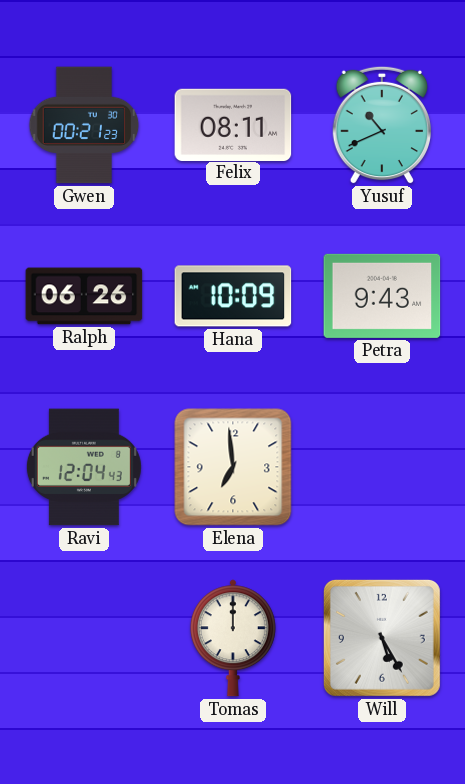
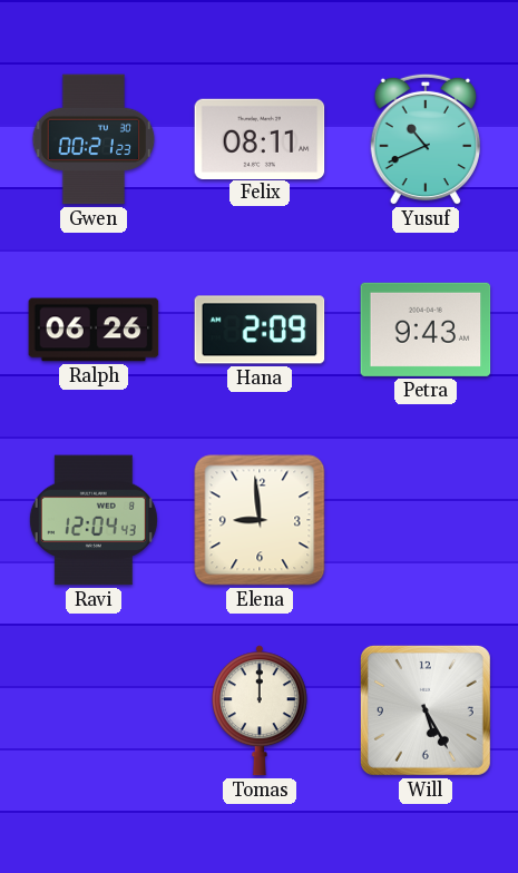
Hana: 10:09 -> 2:09 (260, 330)
Elena: 6:59 -> 8:59 (260, 520)
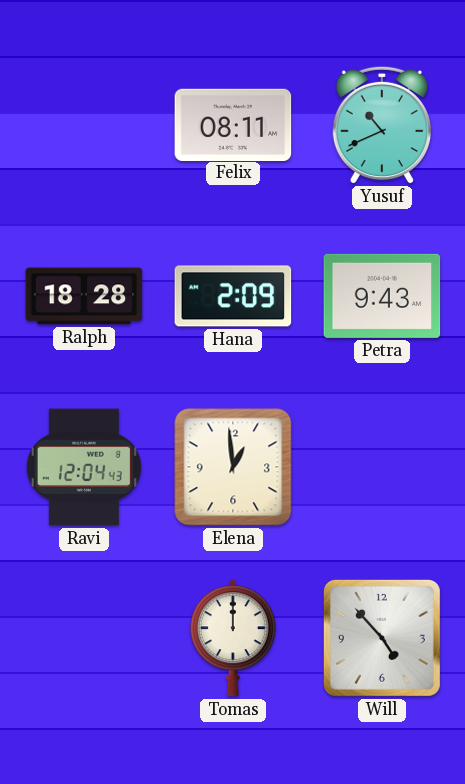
Gwen: 00:21 -> none (94, 139)
Ralph: 06:26 -> 18:28 (84, 296)
Elena: 8:59 -> 12:59 (233, 467)
Will: 5:25 -> 4:53 (382, 638)
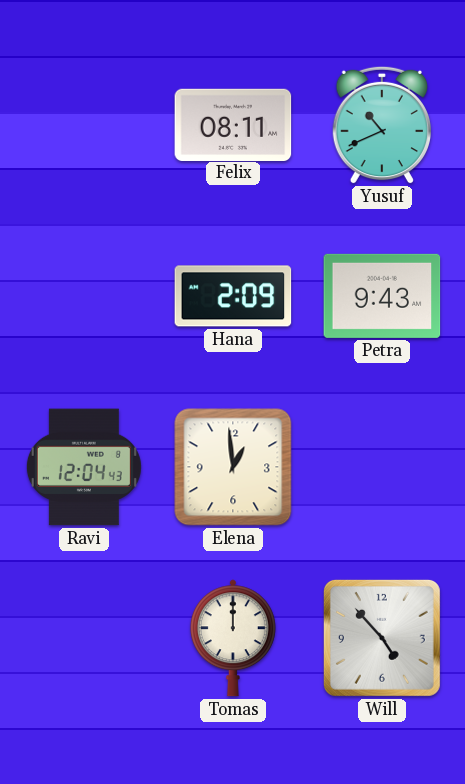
Ralph: 18:28 -> none (84, 296)
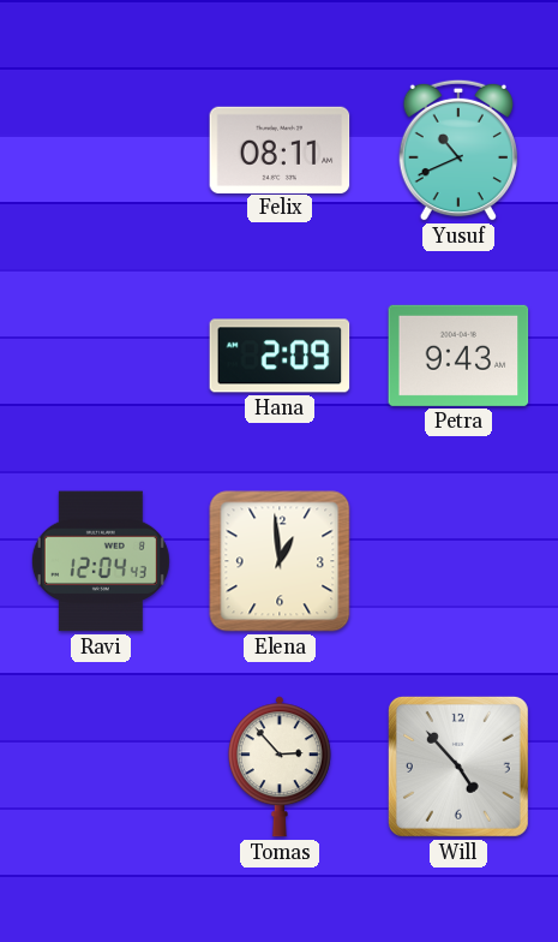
Tomas: 12:00 -> 2:53 (280, 767)
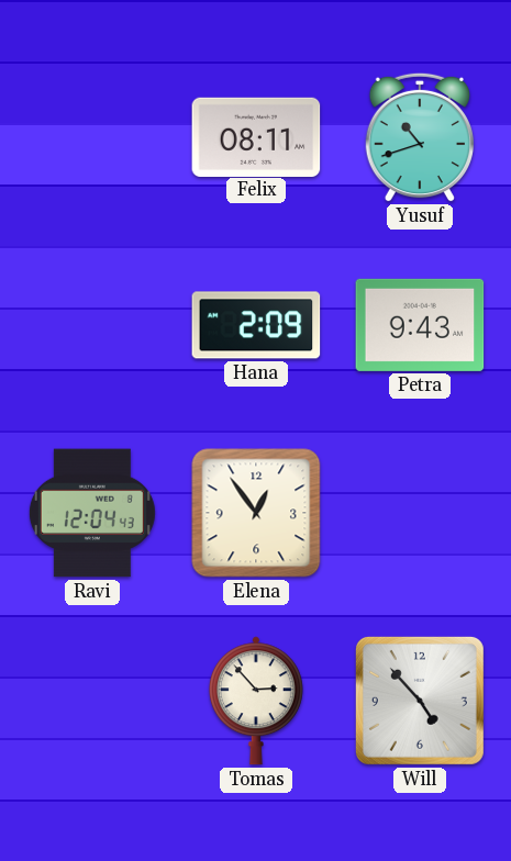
Yusuf: 10:41 -> 10:42 (420, 137)
Elena: 12:59 -> 12:54 (256, 513)
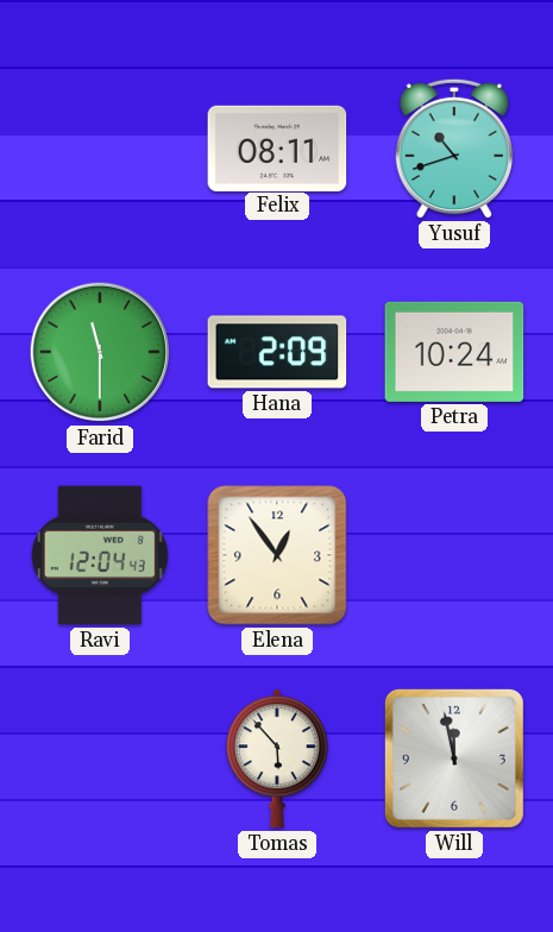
Farid: none -> 11:30 (100, 352)
Petra: 9:43 -> 10:24 (454, 352)
Tomas: 2:53 -> 5:53 (277, 758)
Will: 4:53 -> 11:58 (454, 758)
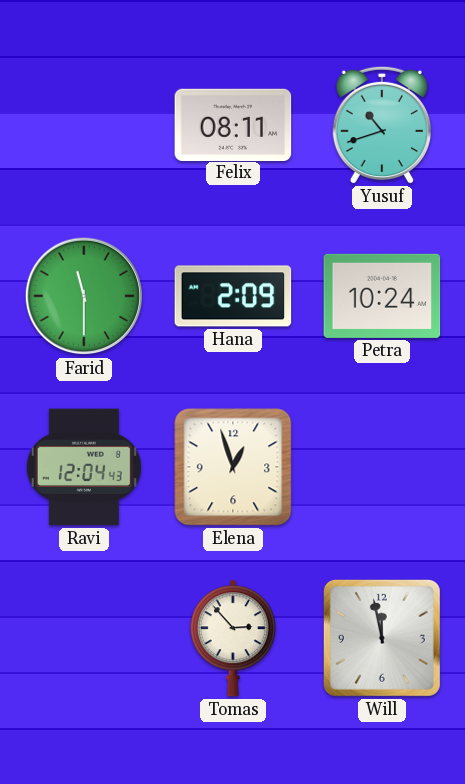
Elena: 12:54 -> 12:57 (233, 467)
Tomas: 5:53 -> 2:53 (233, 638)
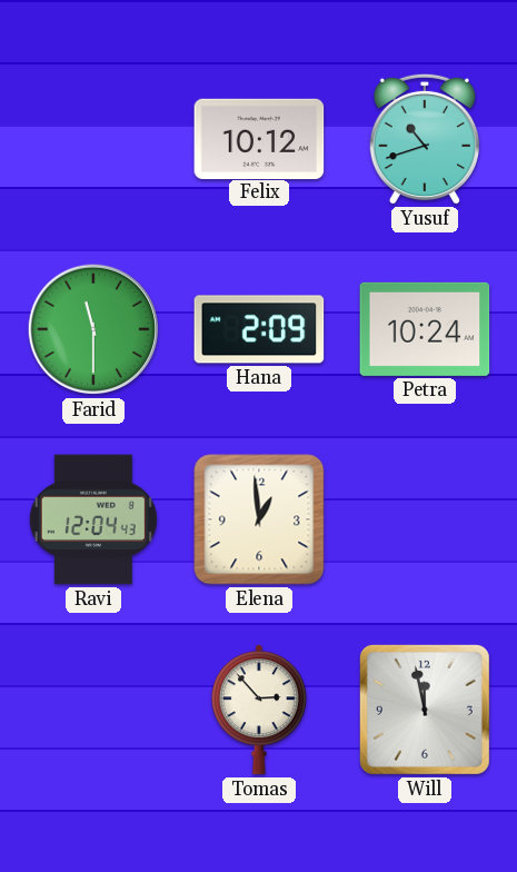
Felix: 08:11 -> 10:12 (259, 138)
Elena: 12:57 -> 12:59 (259, 519)
